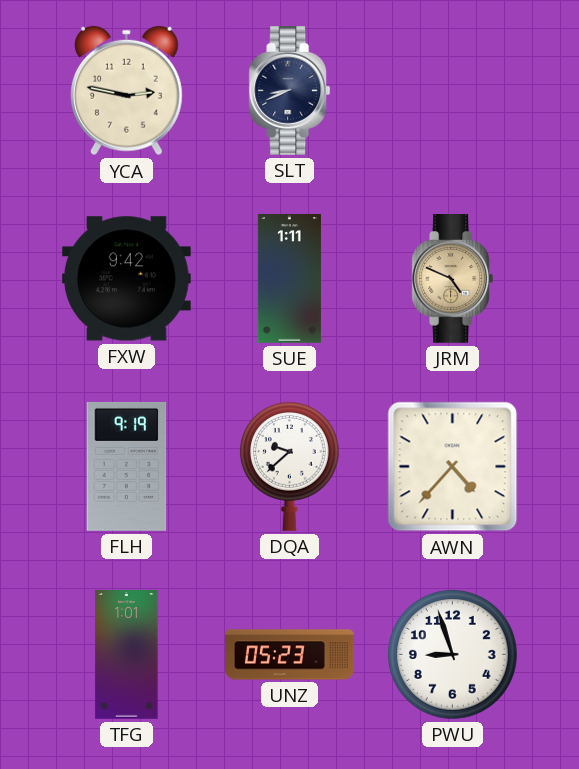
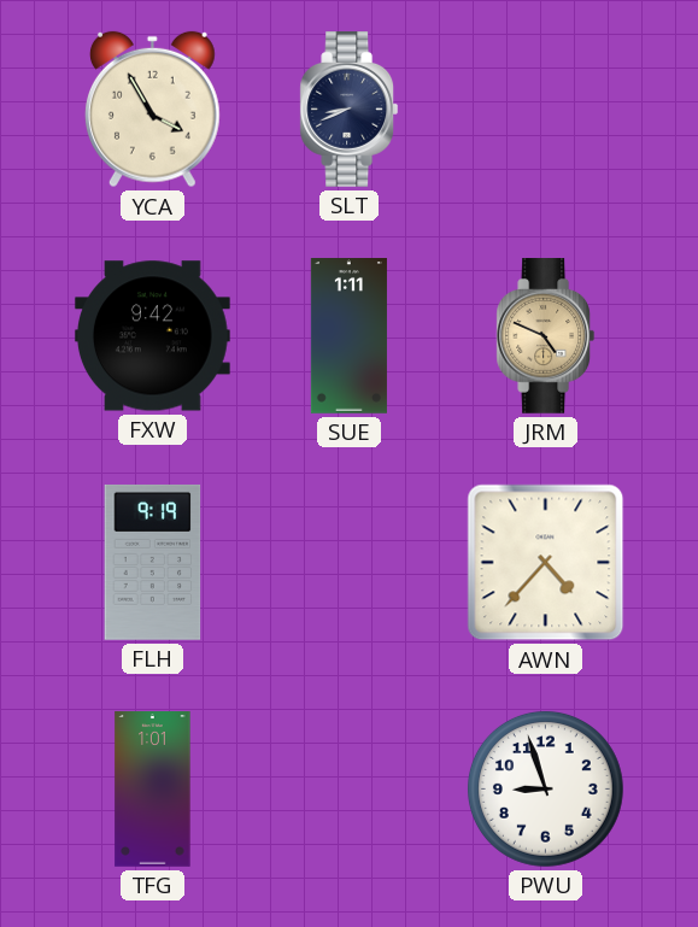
YCA: 2:47 -> 3:55 (152, 110)
DQA: 9:38 -> none (289, 466)
UNZ: 05:23 -> none (290, 655)
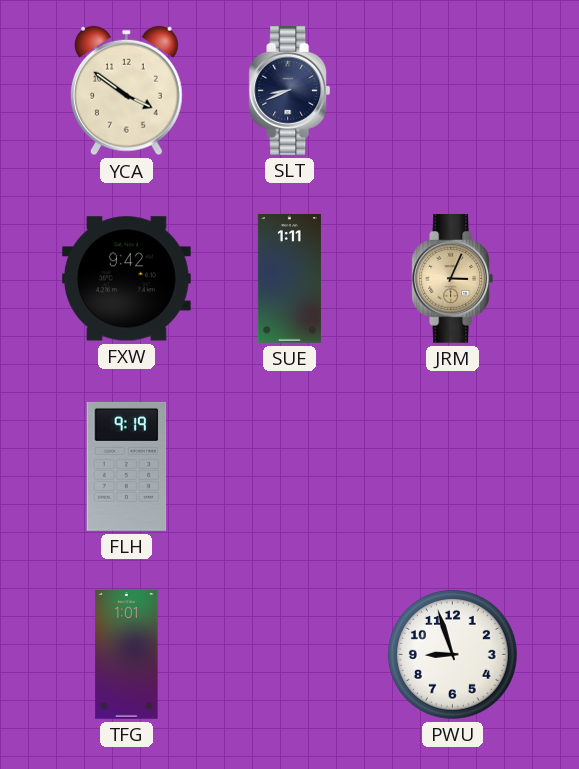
YCA: 3:55 -> 3:51 (126, 91)
JRM: 4:49 -> 3:04 (453, 279)
AWN: 4:37 -> none (546, 563)
